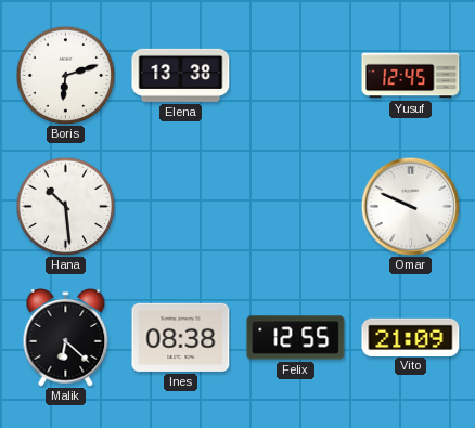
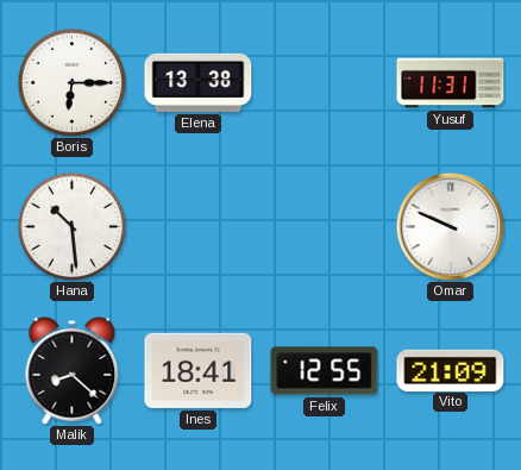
Boris: 6:12 -> 6:15 (71, 82)
Yusuf: 12:45 -> 11:31 (451, 83)
Malik: 6:22 -> 8:22 (73, 370)
Ines: 08:38 -> 18:41 (199, 370)
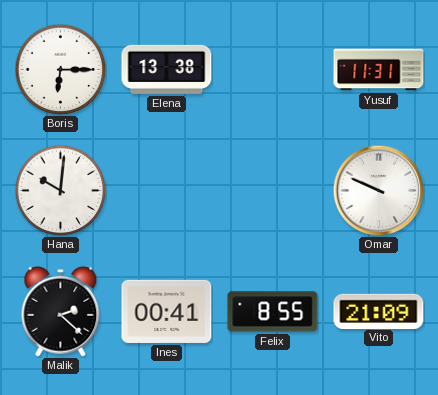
Hana: 10:29 -> 10:01 (60, 190)
Malik: 8:22 -> 2:22 (61, 311)
Ines: 18:41 -> 00:41 (167, 311)
Felix: 12:55 -> 8:55 (273, 312)
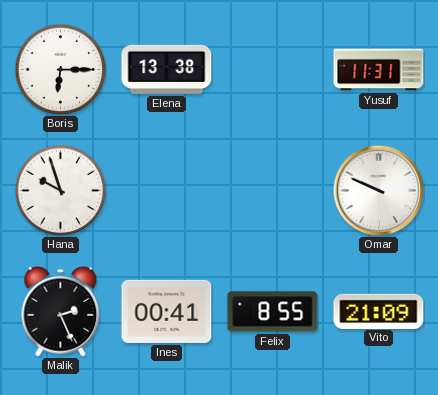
Hana: 10:01 -> 9:57 (60, 190)
Malik: 2:22 -> 2:26 (61, 311)
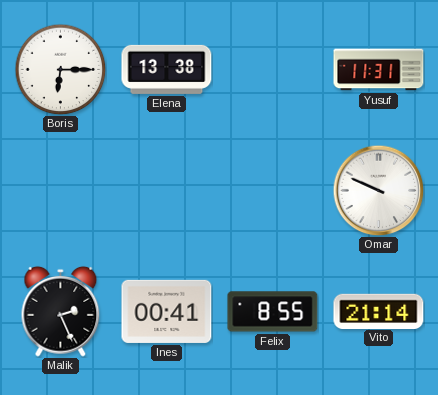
Hana: 9:57 -> none (60, 190)
Vito: 21:09 -> 21:14 (379, 311)
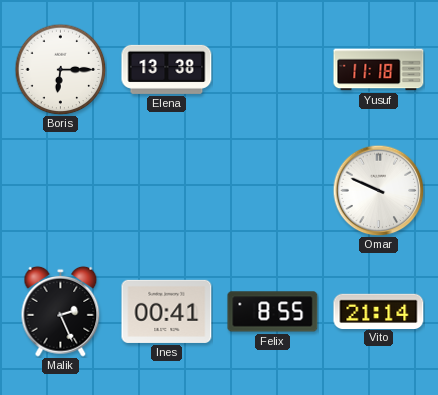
Yusuf: 11:31 -> 11:18 (379, 70)
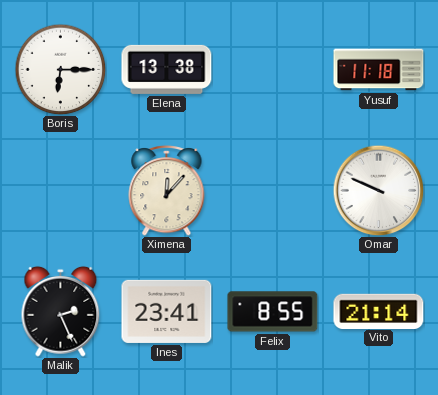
Ximena: none -> 12:07 (167, 190)
Ines: 00:41 -> 23:41 (167, 311)
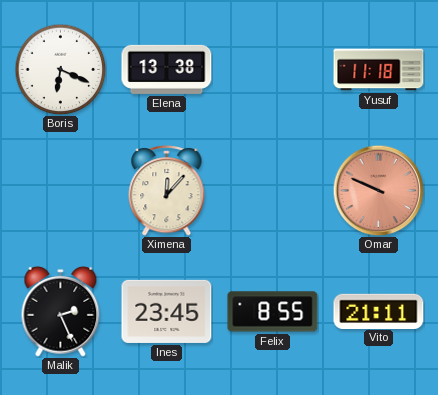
Boris: 6:15 -> 6:19 (60, 69)
Omar dial: white -> salmon (378, 190)
Ines: 23:41 -> 23:45 (167, 311)
Vito: 21:14 -> 21:11 (379, 311)
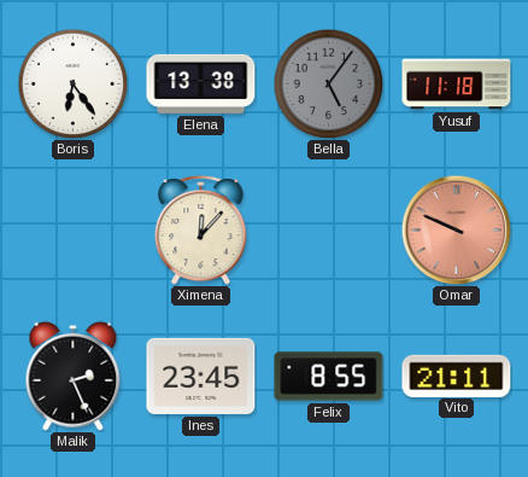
Boris: 6:19 -> 6:24 (72, 83)
Bella: none -> 5:06 (328, 83)
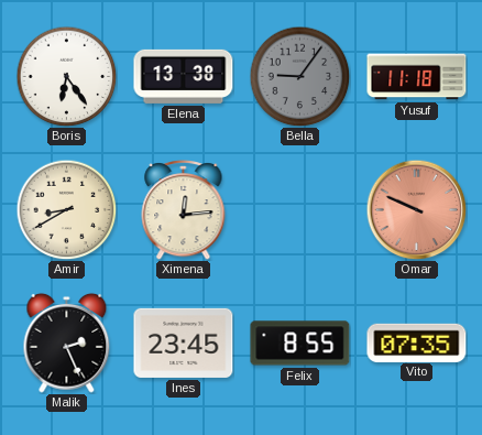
Bella: 5:06 -> 9:06 (299, 76)
Amir: none -> 8:40 (66, 209)
Ximena: 12:07 -> 12:14 (184, 209)
Vito: 21:11 -> 07:35 (417, 342)
